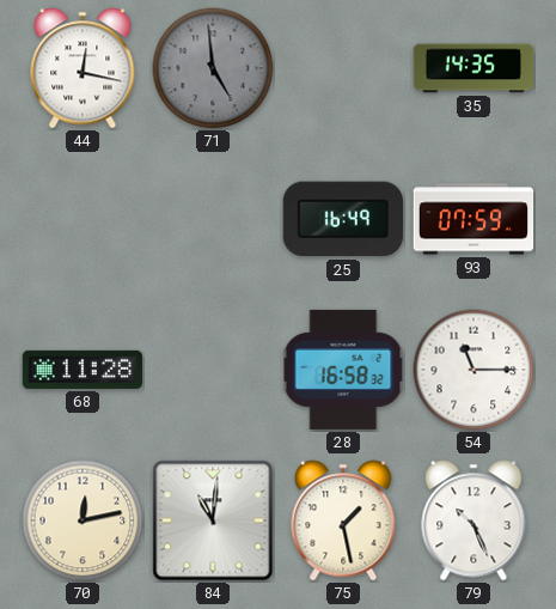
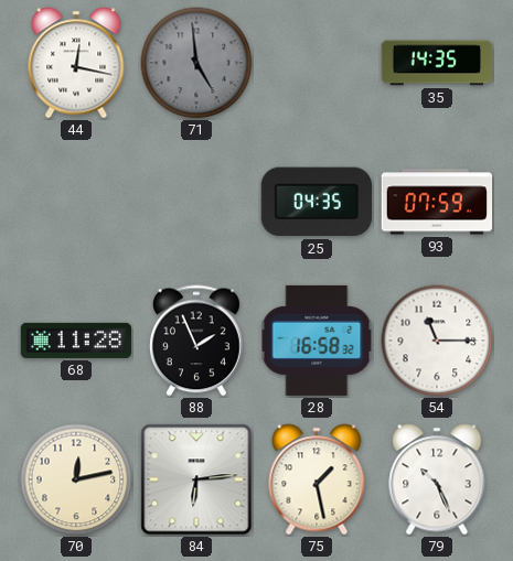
25: 16:49 -> 04:35 (317, 202)
88: none -> 1:56 (196, 341)
84: 11:01 -> 6:14 (196, 479)
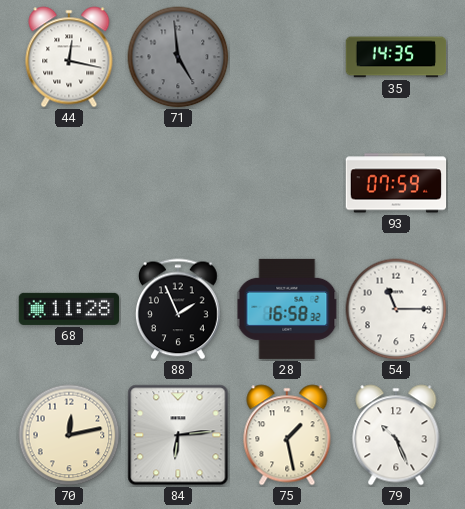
25: 04:35 -> none (317, 202)
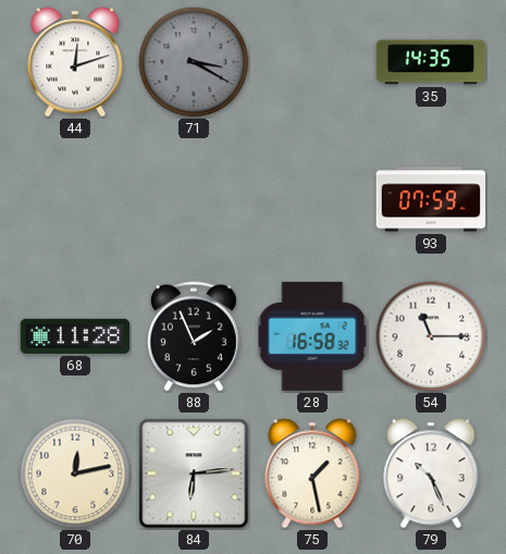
44: 12:17 -> 12:12 (75, 62)
71: 4:59 -> 3:20 (194, 62)
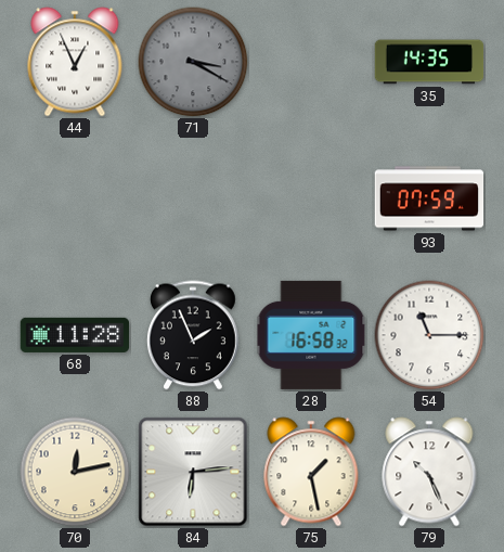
44: 12:12 -> 12:56 (75, 62)
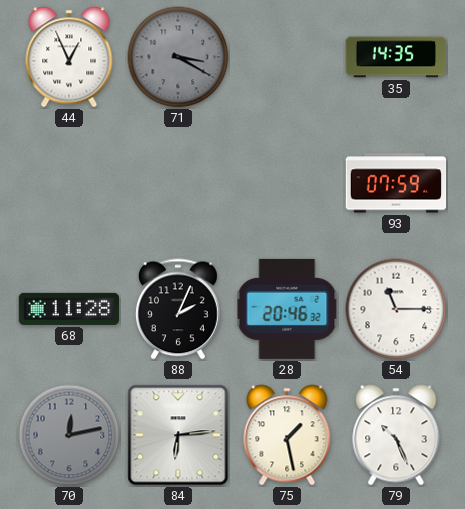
88: 1:56 -> 2:04 (178, 309)
28: 16:58 -> 20:46 (287, 309)
70 dial: cream -> grey (69, 435)
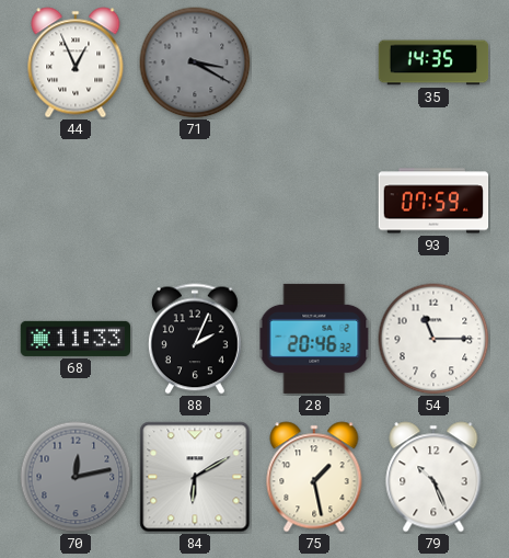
68: 11:28 -> 11:33 (76, 339)
84: 6:14 -> 6:10 (195, 477)
